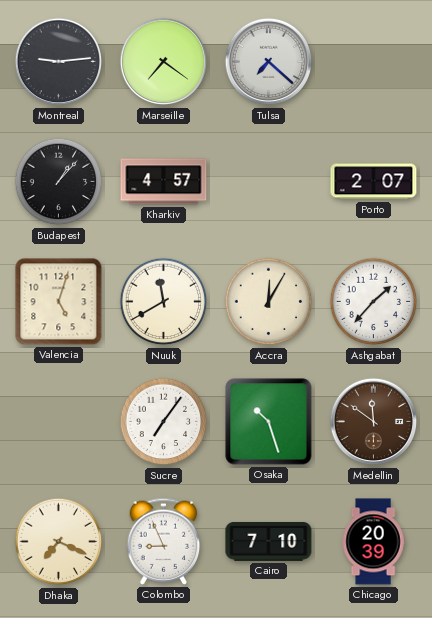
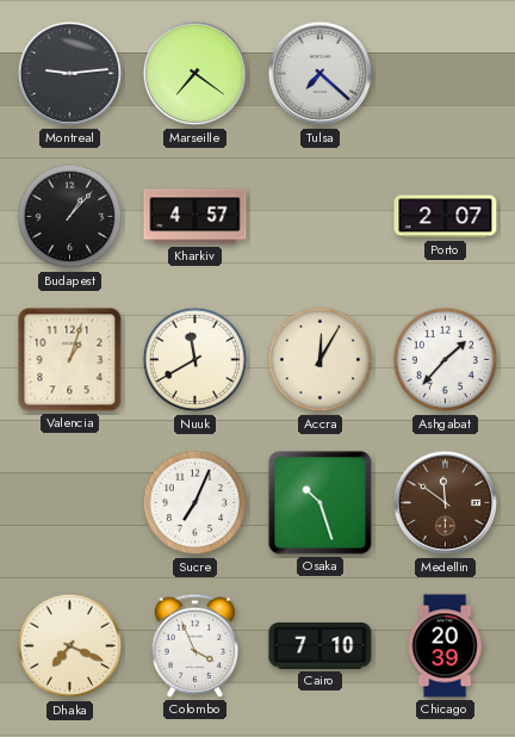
Valencia: 5:03 -> 1:03 (70, 360)
Sucre: 7:06 -> 7:04 (196, 503)
Colombo: 8:56 -> 3:56 (196, 645)
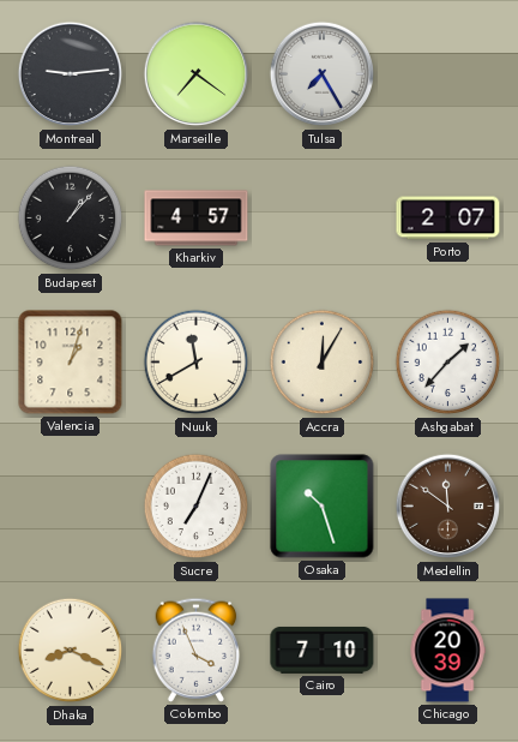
Tulsa: 7:22 -> 7:25 (323, 74)
Dhaka: 7:19 -> 8:19 (71, 651)
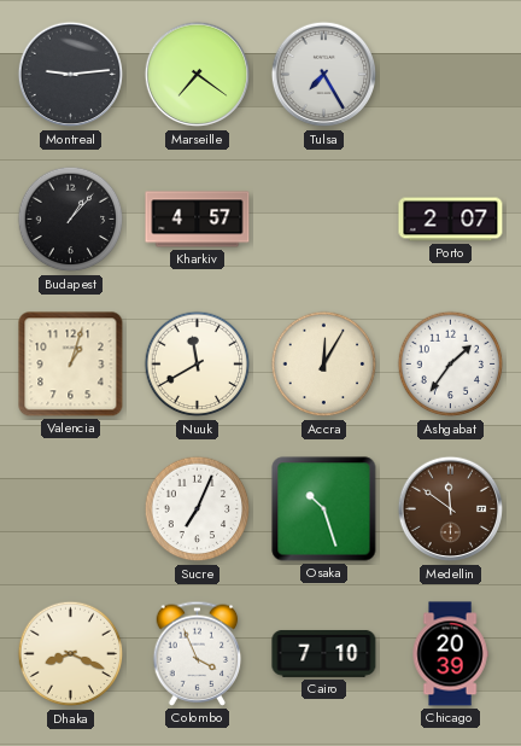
Ashgabat: 1:37 -> 1:36 (451, 365)
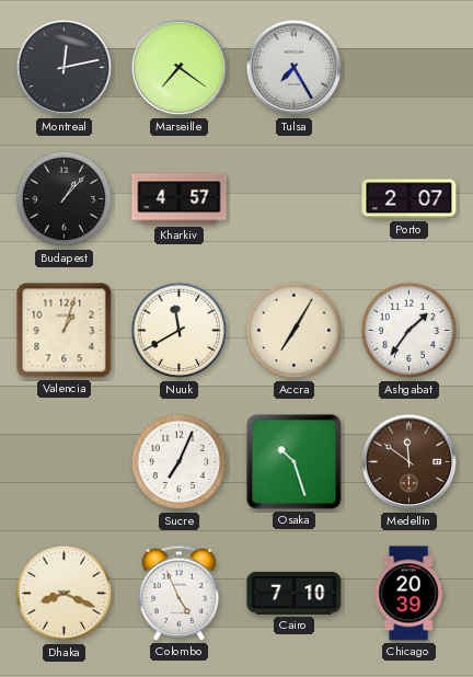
Montreal: 9:14 -> 12:13 (65, 68)
Accra: 12:05 -> 7:05 (295, 331)
Colombo: 3:56 -> 4:56 (180, 593)
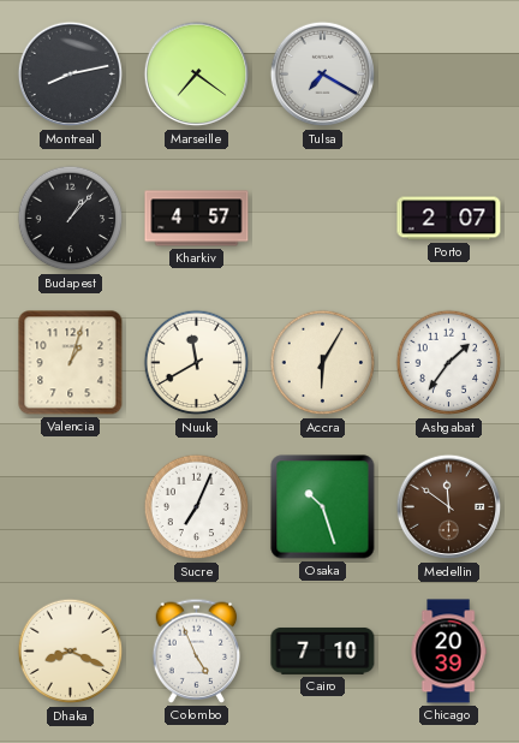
Montreal: 12:13 -> 8:13 (71, 75)
Tulsa: 7:25 -> 7:20 (323, 75)
Accra: 7:05 -> 6:05 (323, 363)
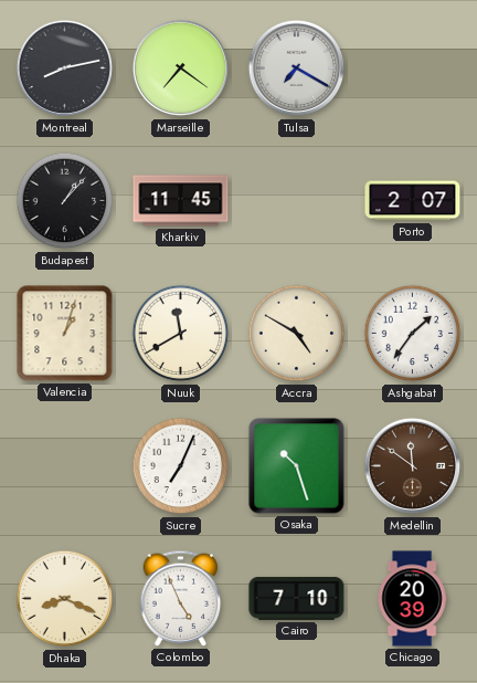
Kharkiv: 4:57 -> 11:45 (181, 201)
Accra: 6:05 -> 4:50 (297, 334)
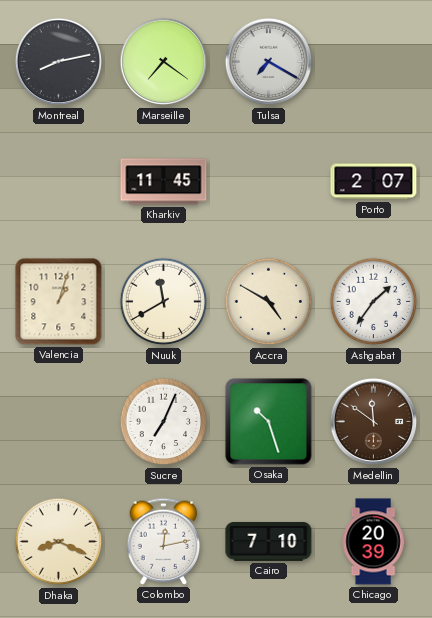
Budapest: 1:07 -> none (65, 201)
Colombo: 4:56 -> 12:13 (164, 541)
